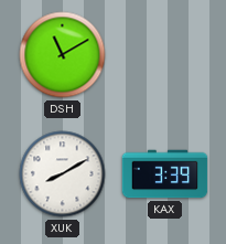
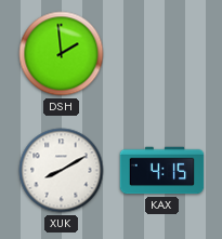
DSH: 11:10 -> 1:59 (62, 54)
KAX: 3:39 -> 4:15 (162, 171)
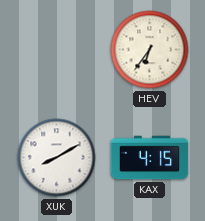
DSH: 1:59 -> none (62, 54)
HEV: none -> 6:36 (150, 50)
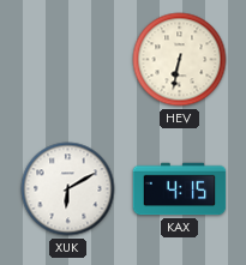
HEV: 6:36 -> 6:32 (180, 60)
XUK: 8:10 -> 6:10 (68, 189)
